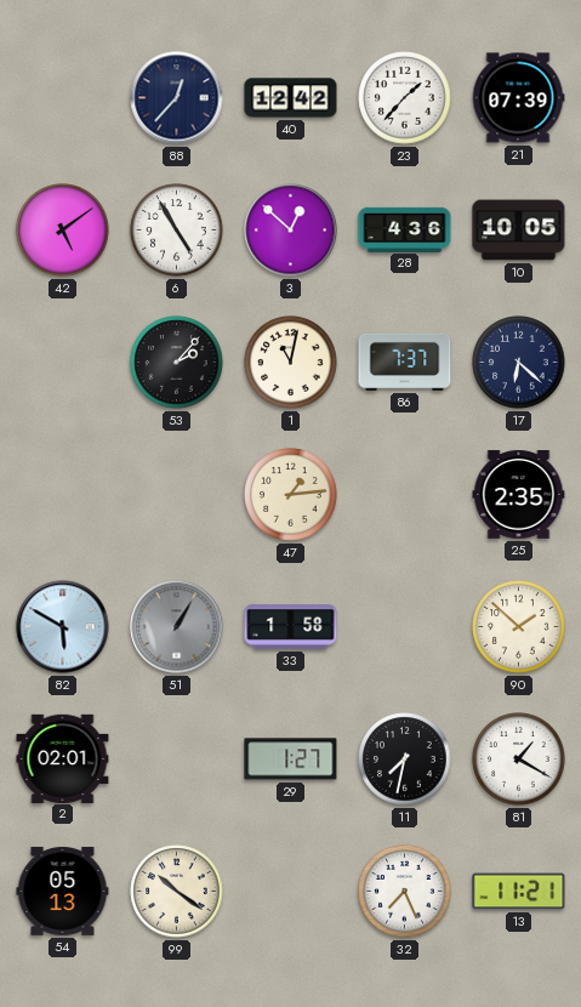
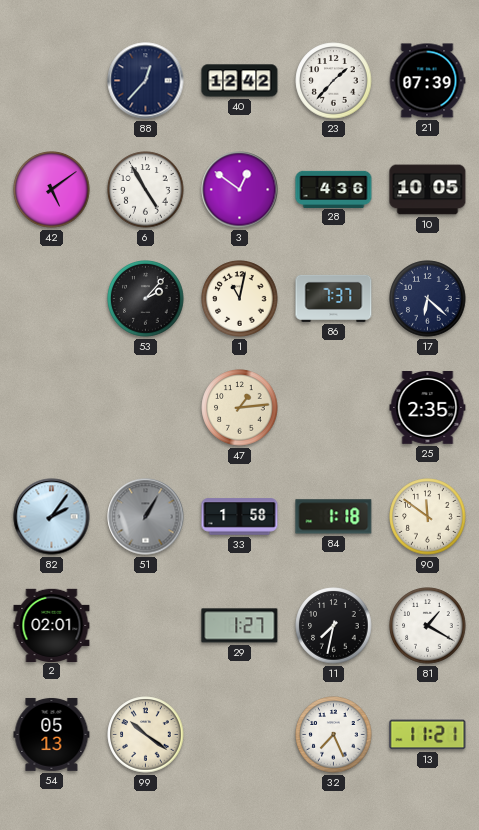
3: 12:52 -> 12:51 (240, 190)
82: 5:50 -> 2:06 (52, 517)
84: none -> 1:18 (334, 517)
90: 1:52 -> 11:51 (428, 517)
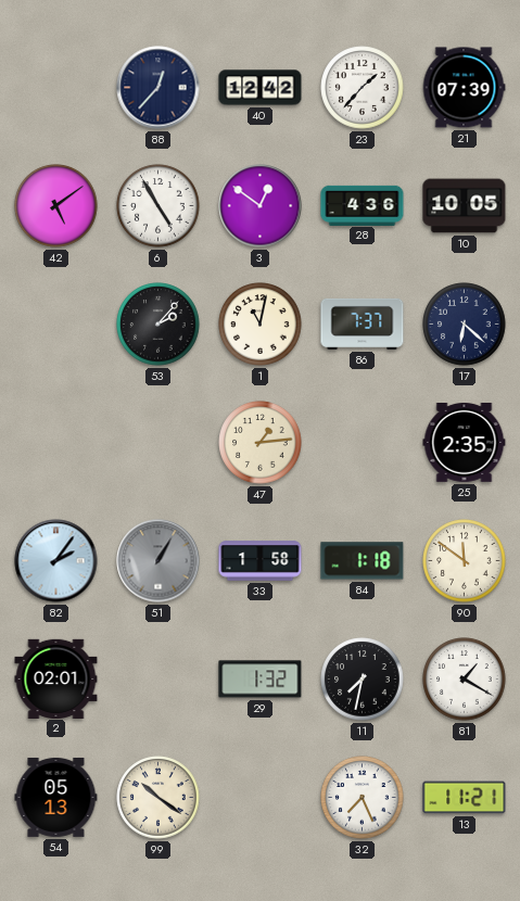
29: 1:27 -> 1:32 (261, 680)
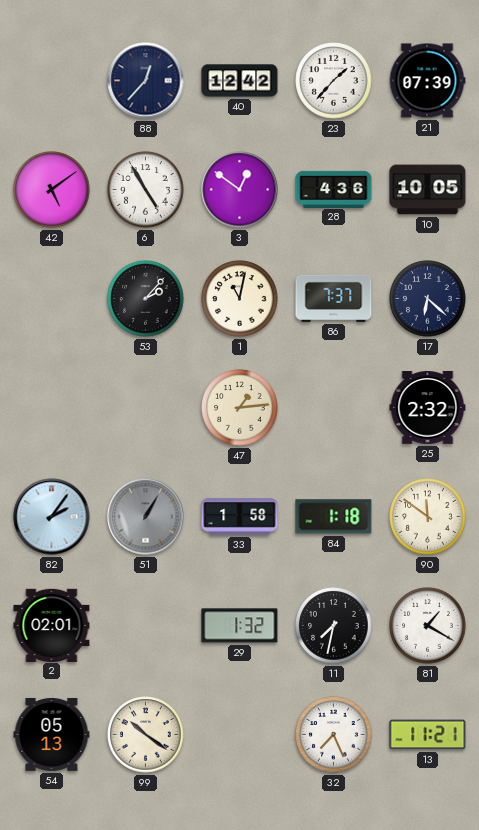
25: 2:35 -> 2:32 (428, 408)
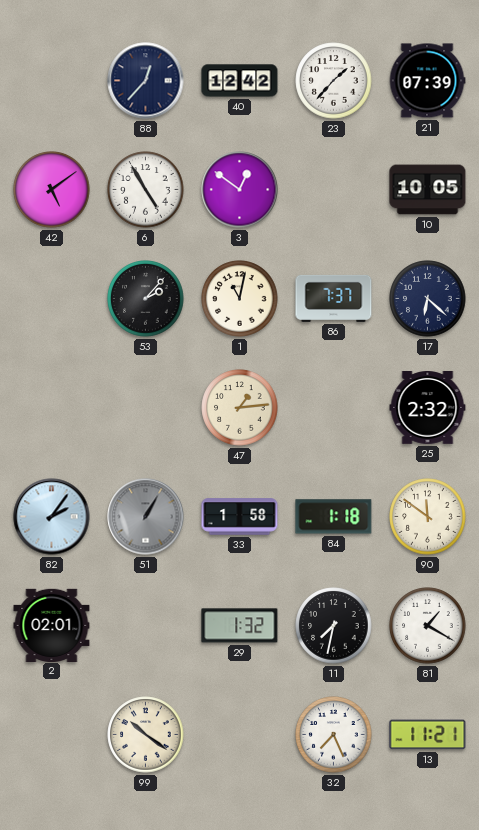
28: 4:36 -> none (334, 189)
54: 05:13 -> none (52, 734)
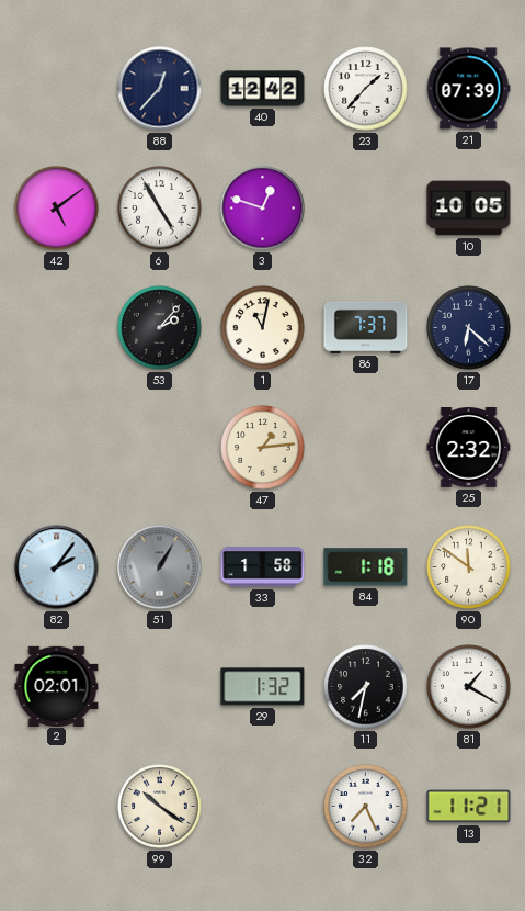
3: 12:51 -> 12:48 (263, 209)
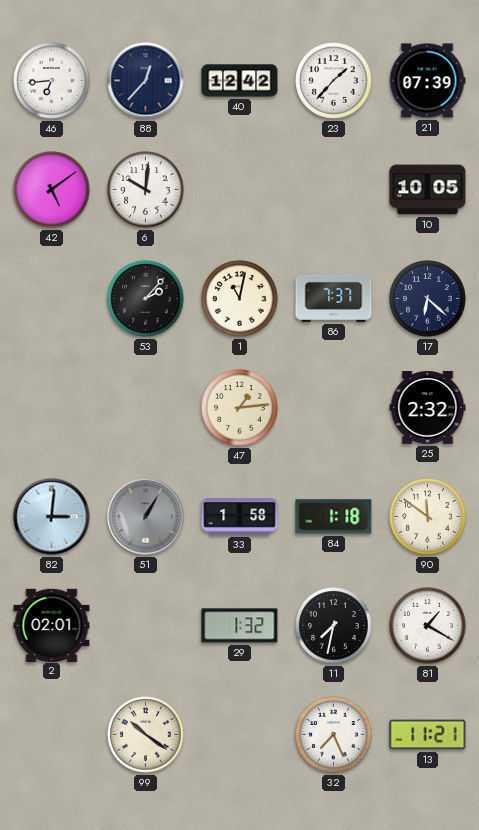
46: none -> 6:44 (52, 81)
6: 4:55 -> 10:01 (146, 190)
3: 12:48 -> none (263, 209)
82: 2:06 -> 3:01 (52, 517)
